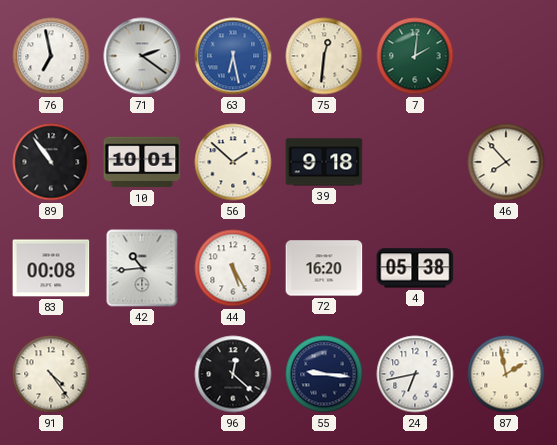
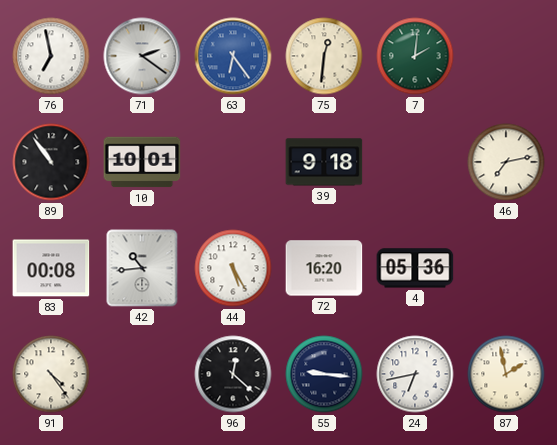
63: 6:28 -> 6:24 (233, 56)
56: 1:52 -> none (233, 162)
46: 7:53 -> 7:13 (506, 162)
4: 05:38 -> 05:36 (415, 268)
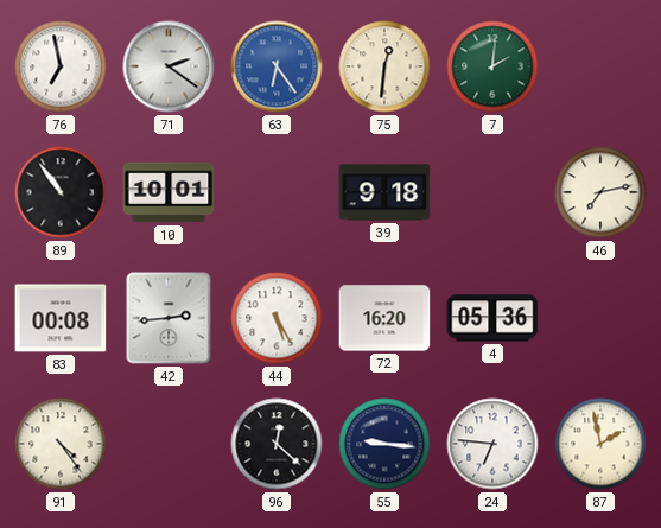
42: 10:44 -> 2:44 (169, 318)
24: 6:43 -> 6:46 (492, 444)
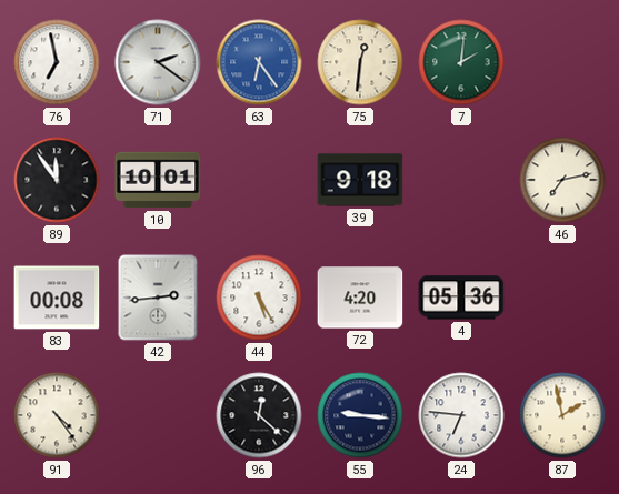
89: 10:54 -> 11:54 (57, 180)
72: 16:20 -> 4:20 (360, 298)
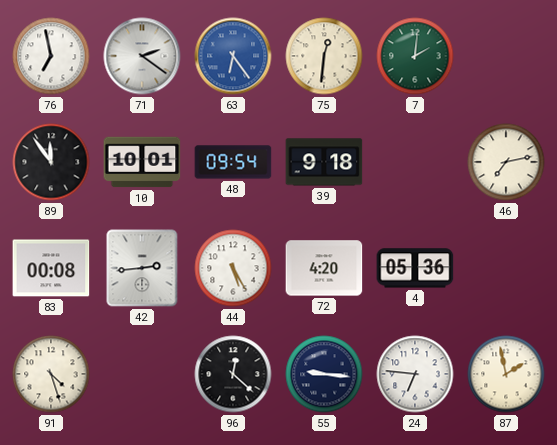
48: none -> 09:54 (233, 162)
91: 4:24 -> 4:27 (51, 374)
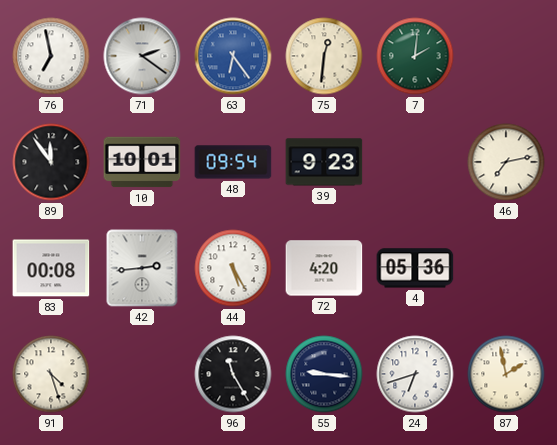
39: 9:18 -> 9:23 (324, 162)
96: 12:22 -> 11:25 (233, 374)
24: 6:46 -> 6:42 (415, 374)
